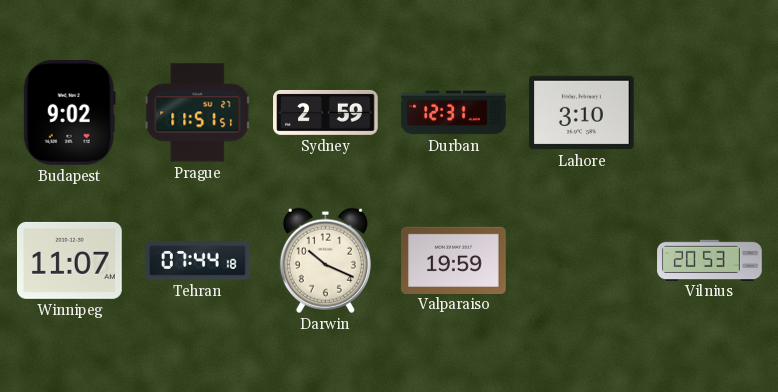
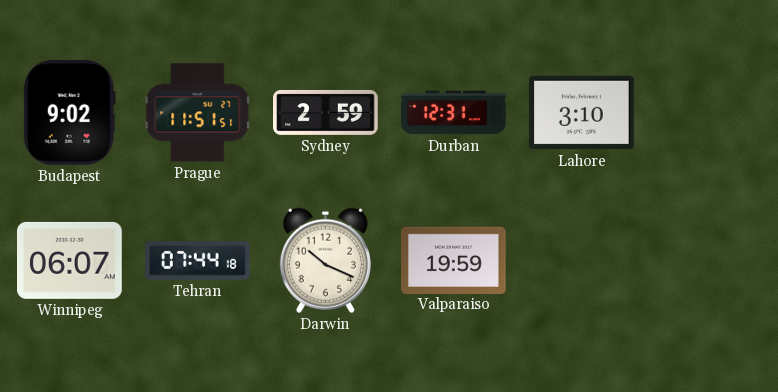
Winnipeg: 11:07 -> 06:07 (70, 260)
Vilnius: 20:53 -> none (710, 260)
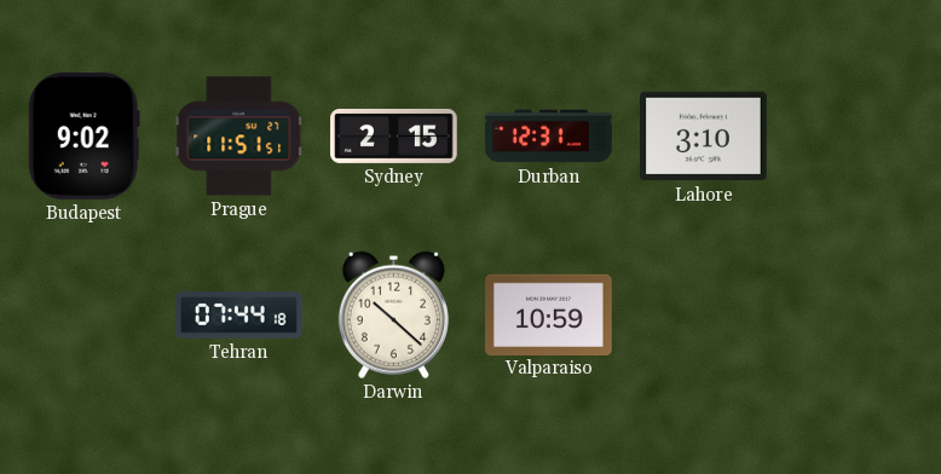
Sydney: 2:59 -> 2:15 (394, 135)
Winnipeg: 06:07 -> none (70, 260)
Darwin: 10:19 -> 10:22 (393, 314)
Valparaiso: 19:59 -> 10:59 (549, 314)
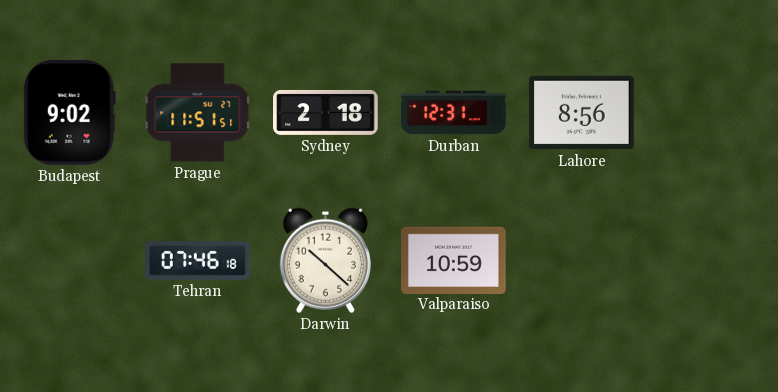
Sydney: 2:15 -> 2:18 (326, 112)
Lahore: 3:10 -> 8:56 (582, 113)
Tehran: 07:44 -> 07:46 (198, 261)
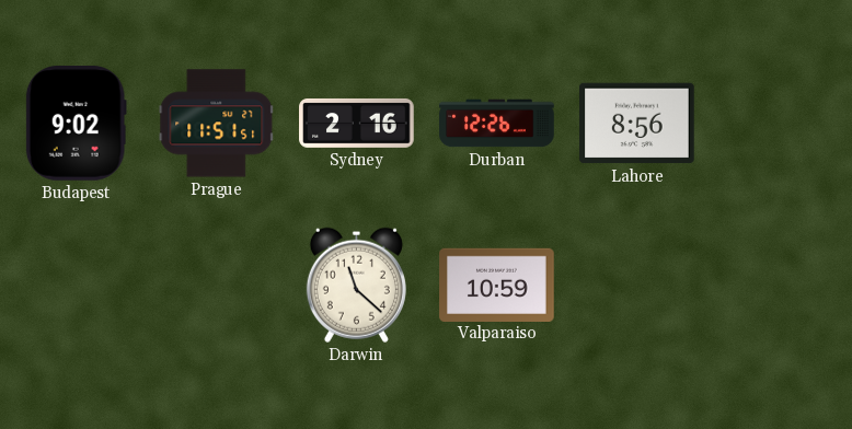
Sydney: 2:18 -> 2:16 (357, 123)
Durban: 12:31 -> 12:26 (497, 124)
Tehran: 07:46 -> none (198, 261)
Darwin: 10:22 -> 11:22 (356, 285)
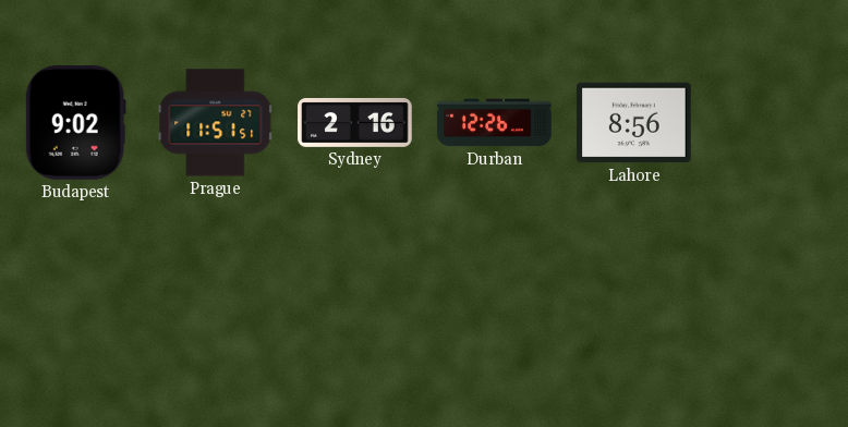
Darwin: 11:22 -> none (356, 285)
Valparaiso: 10:59 -> none (497, 285)
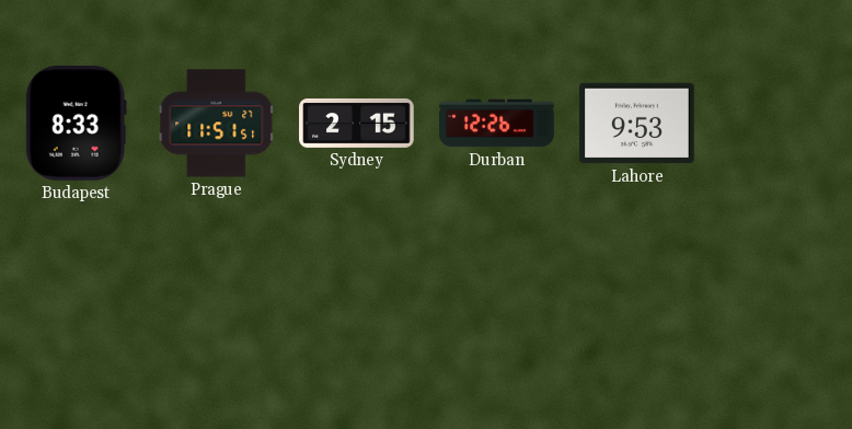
Budapest: 9:02 -> 8:33 (76, 124)
Sydney: 2:16 -> 2:15 (357, 123)
Lahore: 8:56 -> 9:53 (637, 124)
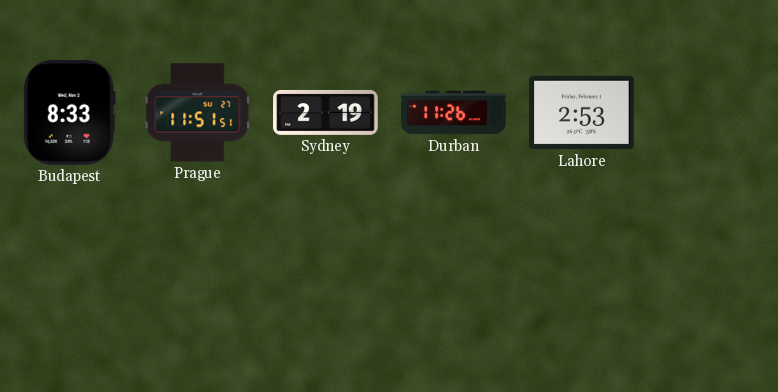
Sydney: 2:15 -> 2:19 (326, 112)
Durban: 12:26 -> 11:26 (454, 113)
Lahore: 9:53 -> 2:53 (582, 113)
